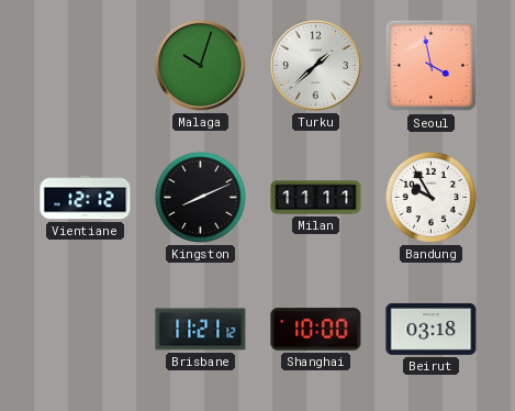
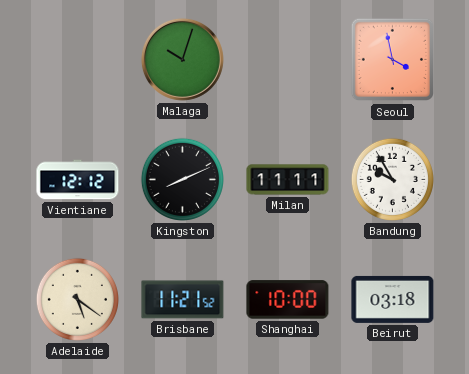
Turku: 1:38 -> none (315, 65)
Adelaide: none -> 5:21 (77, 299)
Brisbane: 11:21:12 -> 11:21:52 (183, 300)
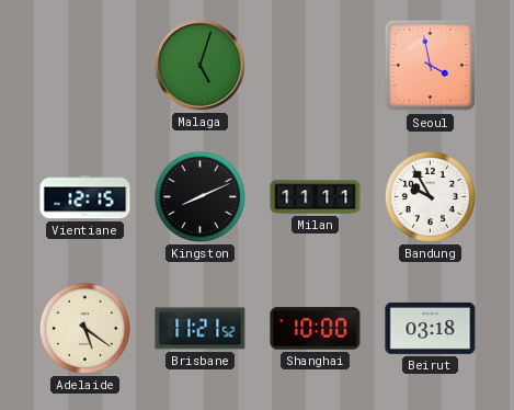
Malaga: 10:03 -> 5:03 (199, 65)
Vientiane: 12:12 -> 12:15 (85, 197)
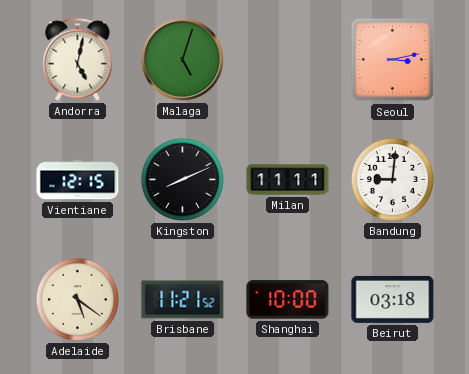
Andorra: none -> 5:02 (78, 60)
Seoul: 3:58 -> 3:13 (393, 60)
Bandung: 9:55 -> 9:01 (392, 179)
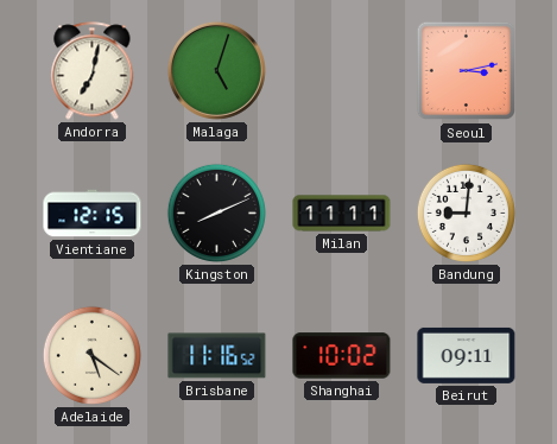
Andorra: 5:02 -> 7:02 (93, 71)
Brisbane: 11:21 -> 11:16 (217, 356)
Shanghai: 10:00 -> 10:02 (342, 356)
Beirut: 03:18 -> 09:11 (467, 355)
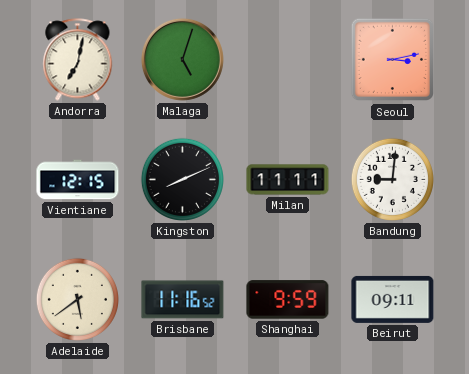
Adelaide: 5:21 -> 5:39 (77, 299)
Shanghai: 10:02 -> 9:59 (288, 300)
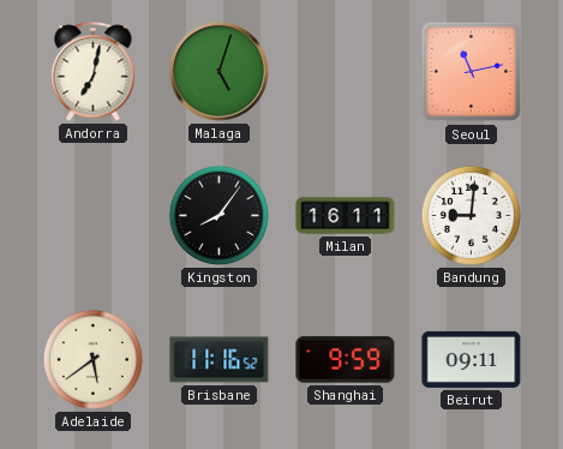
Seoul: 3:13 -> 11:13 (472, 72)
Vientiane: 12:15 -> none (78, 180)
Kingston: 8:11 -> 8:06 (218, 215)
Milan: 11:11 -> 16:11 (346, 216)
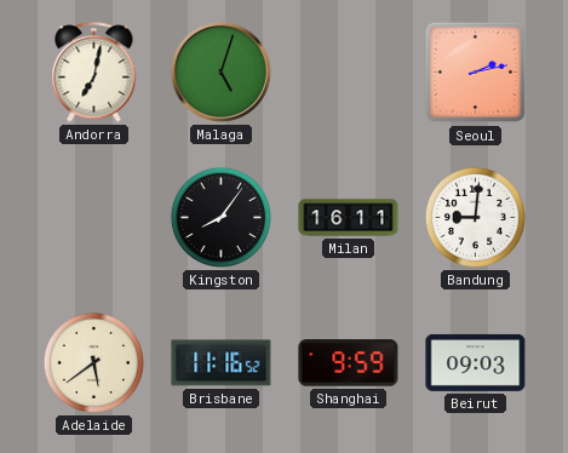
Seoul: 11:13 -> 2:13 (476, 73)
Beirut: 09:11 -> 09:03 (476, 362)
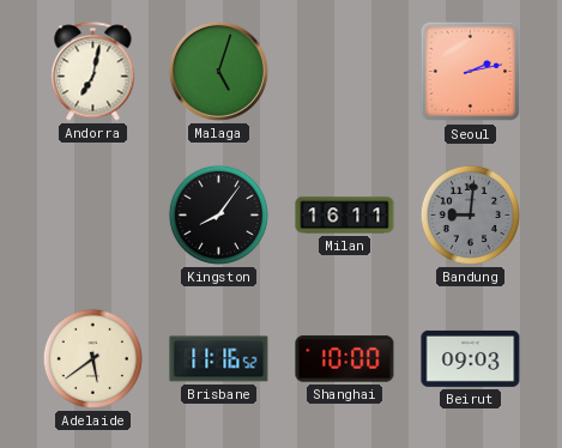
Bandung dial: white -> grey (470, 214)
Shanghai: 9:59 -> 10:00 (345, 359)
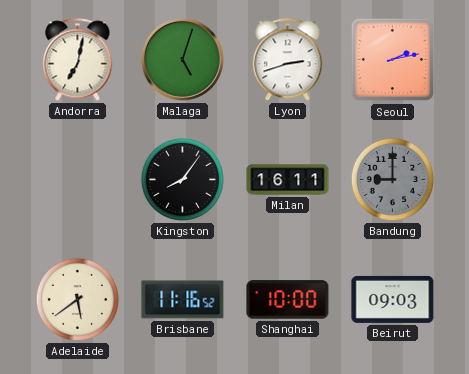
Lyon: none -> 2:42 (288, 60)
Bandung: 9:01 -> 9:00 (392, 179)
